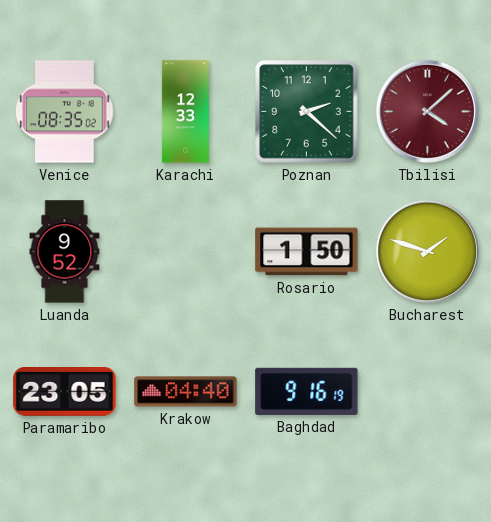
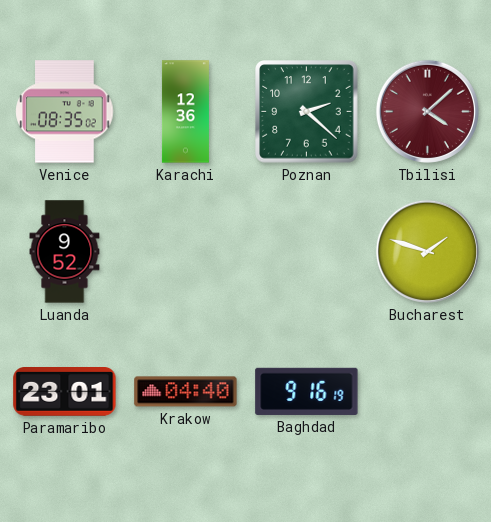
Karachi: 12:33 -> 12:36 (185, 112)
Rosario: 1:50 -> none (307, 252)
Paramaribo: 23:05 -> 23:01 (65, 392)
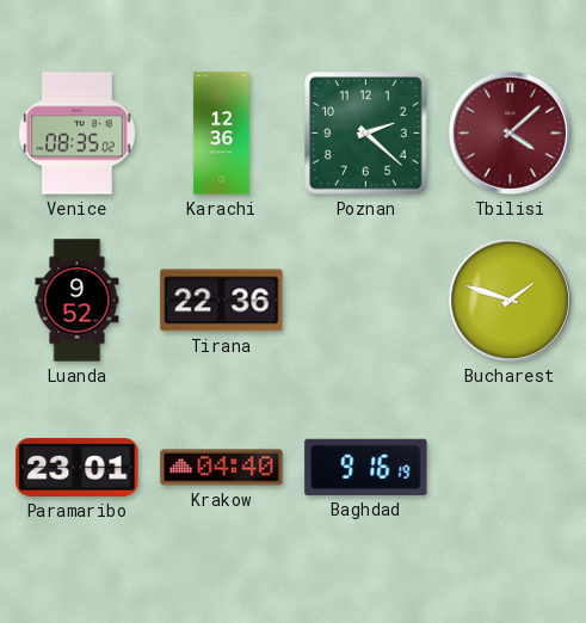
Tirana: none -> 22:36 (222, 301)
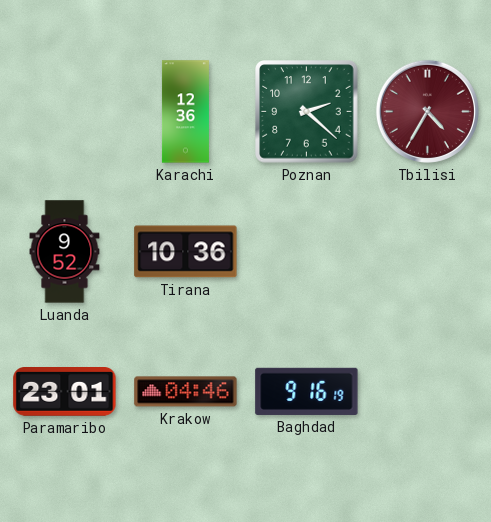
Venice: 08:35 -> none (78, 134)
Tbilisi: 4:08 -> 4:35 (427, 111)
Tirana: 22:36 -> 10:36 (186, 252)
Bucharest: 1:48 -> none (510, 300)
Krakow: 04:40 -> 04:46 (186, 392)
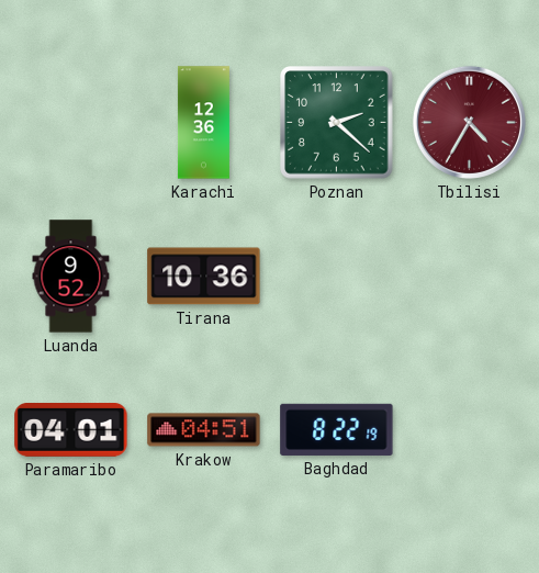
Paramaribo: 23:01 -> 04:01 (71, 430)
Krakow: 04:46 -> 04:51 (204, 430)
Baghdad: 9:16 -> 8:22 (337, 429)
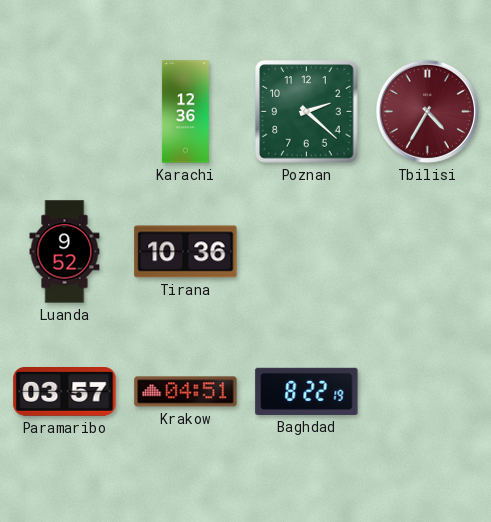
Paramaribo: 04:01 -> 03:57 (65, 392)
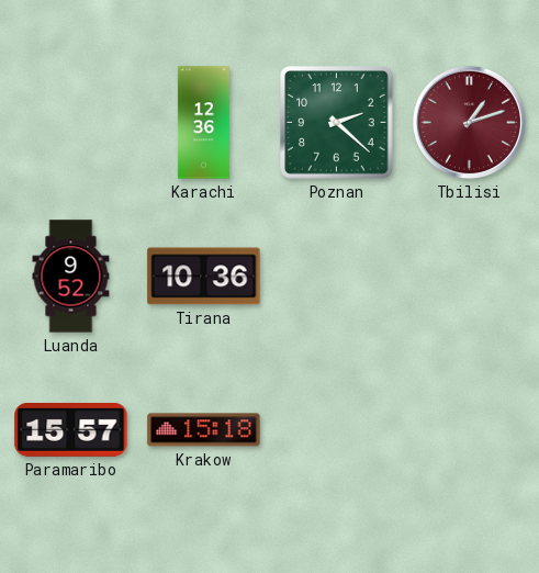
Tbilisi: 4:35 -> 1:12 (469, 122)
Paramaribo: 03:57 -> 15:57 (71, 430)
Krakow: 04:51 -> 15:18 (204, 430)
Baghdad: 8:22 -> none (307, 391)
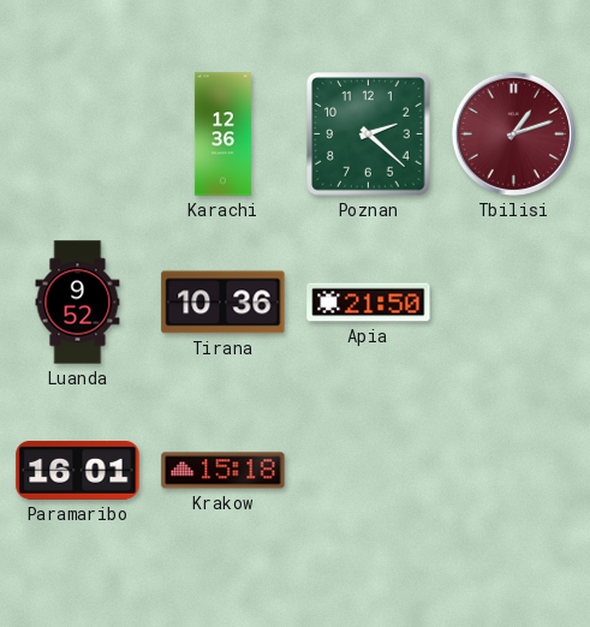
Apia: none -> 21:50 (369, 303)
Paramaribo: 15:57 -> 16:01 (78, 471)
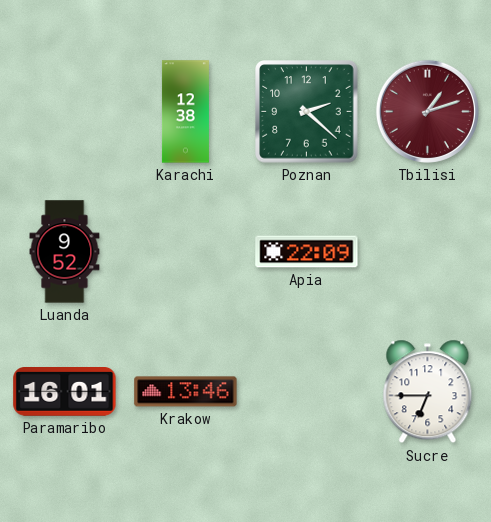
Karachi: 12:36 -> 12:38 (185, 112)
Tirana: 10:36 -> none (224, 303)
Apia: 21:50 -> 22:09 (307, 252)
Krakow: 15:18 -> 13:46 (186, 392)
Sucre: none -> 6:45 (428, 392)
